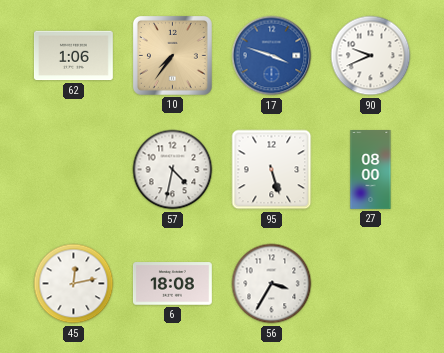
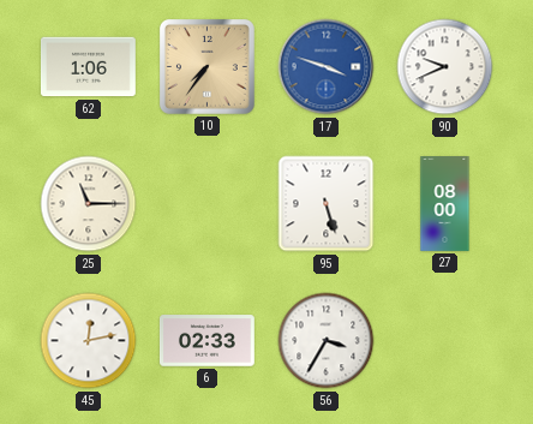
25: none -> 11:15 (89, 204)
57: 4:32 -> none (173, 170)
6: 18:08 -> 02:33 (206, 341)
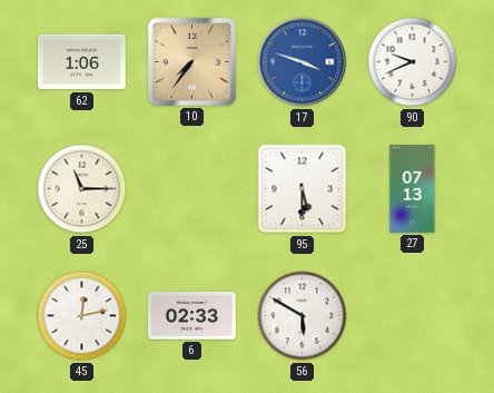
95: 5:27 -> 5:30 (303, 189)
27: 08:00 -> 07:13 (413, 189)
56: 3:35 -> 5:50 (303, 316)
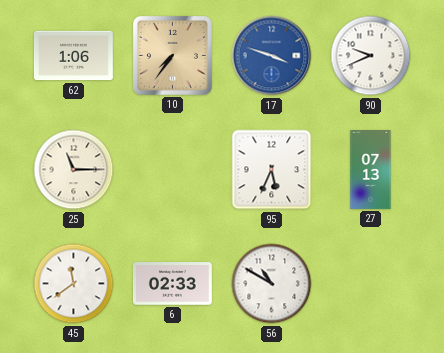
95: 5:30 -> 5:34 (272, 170)
45: 12:13 -> 11:39 (74, 284)
56: 5:50 -> 10:50 (272, 284)
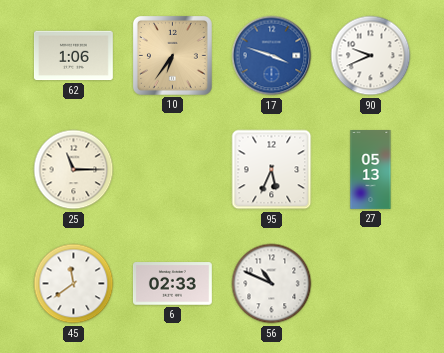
10: 7:36 -> 6:36 (172, 55)
27: 07:13 -> 05:13 (371, 170)
56: 10:50 -> 10:49 (272, 284)
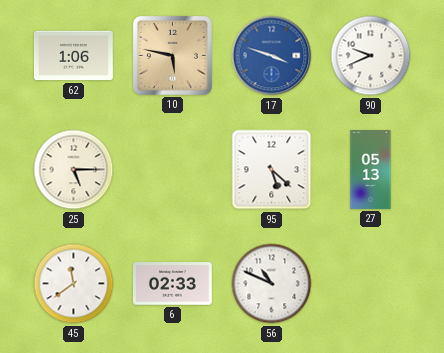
10: 6:36 -> 5:47 (172, 55)
25: 11:15 -> 5:15 (74, 170)
95: 5:34 -> 5:22 (272, 170)
